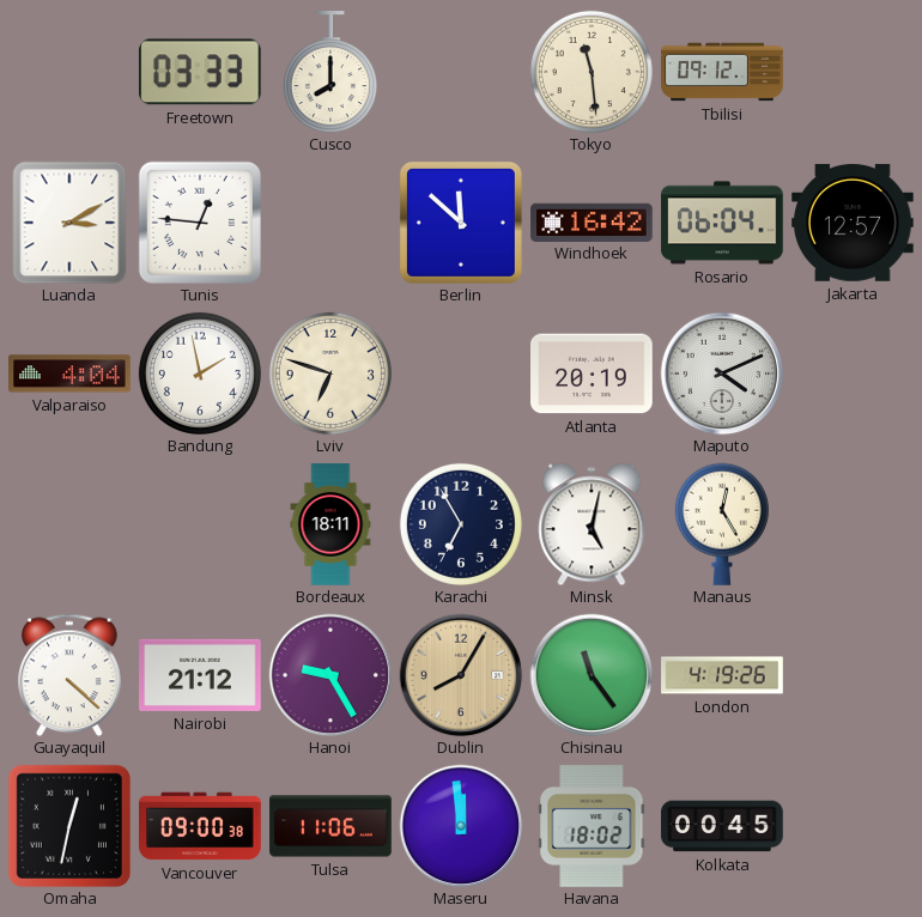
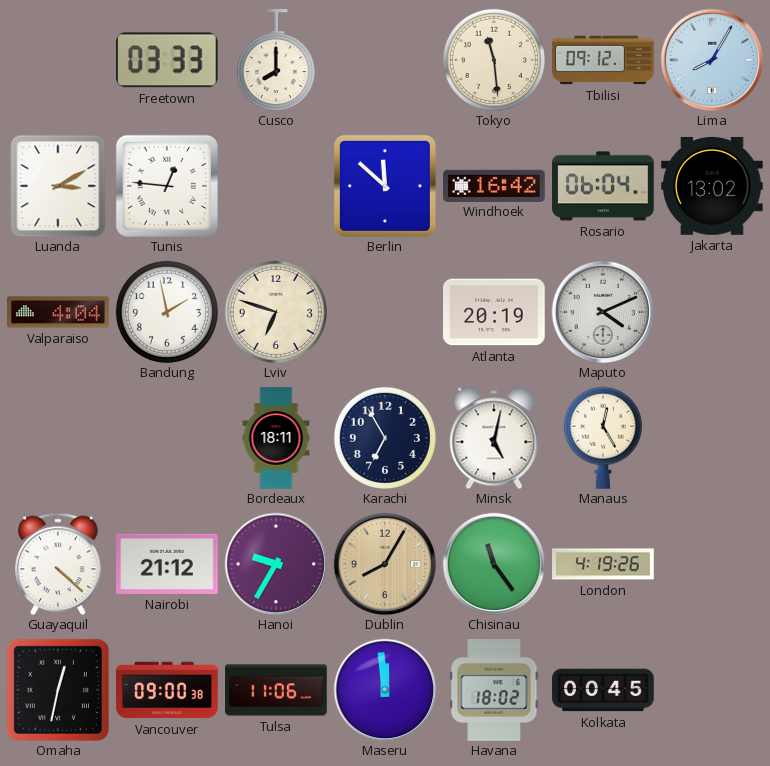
Lima: none -> 8:05 (712, 60)
Jakarta: 12:57 -> 13:02 (713, 186)
Hanoi: 9:25 -> 9:35 (276, 564)
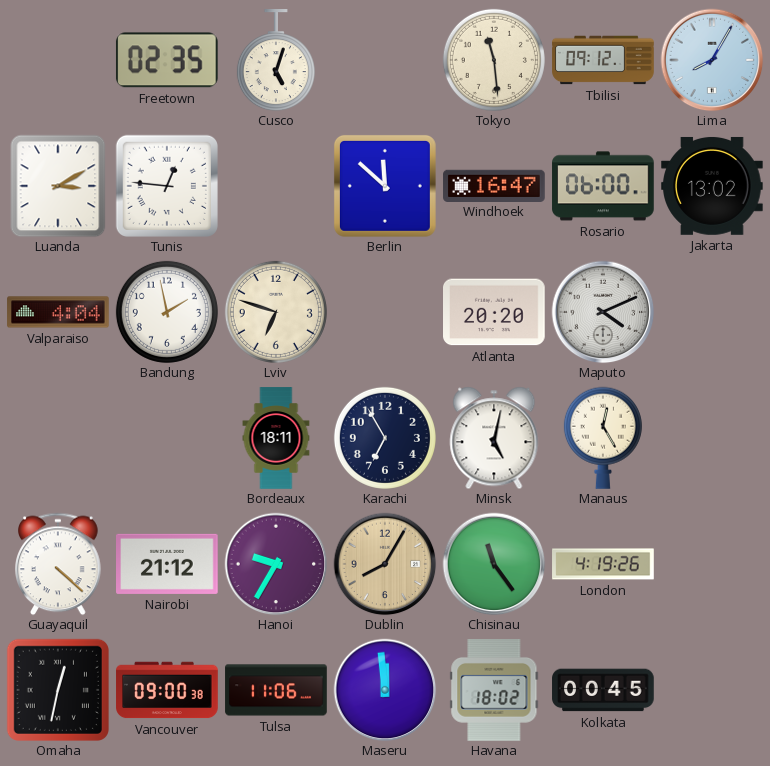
Freetown: 03:33 -> 02:35 (167, 60)
Cusco: 8:00 -> 5:03 (276, 60)
Windhoek: 16:42 -> 16:47 (494, 185)
Rosario: 06:04 -> 06:00 (603, 186)
Atlanta: 20:19 -> 20:20 (495, 312)
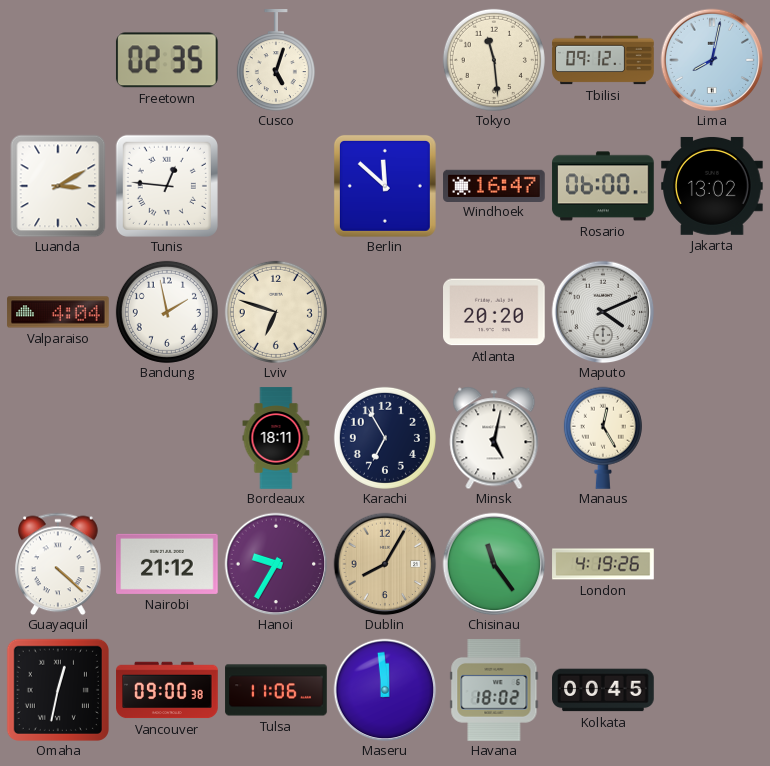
Lima: 8:05 -> 8:02 (712, 60)
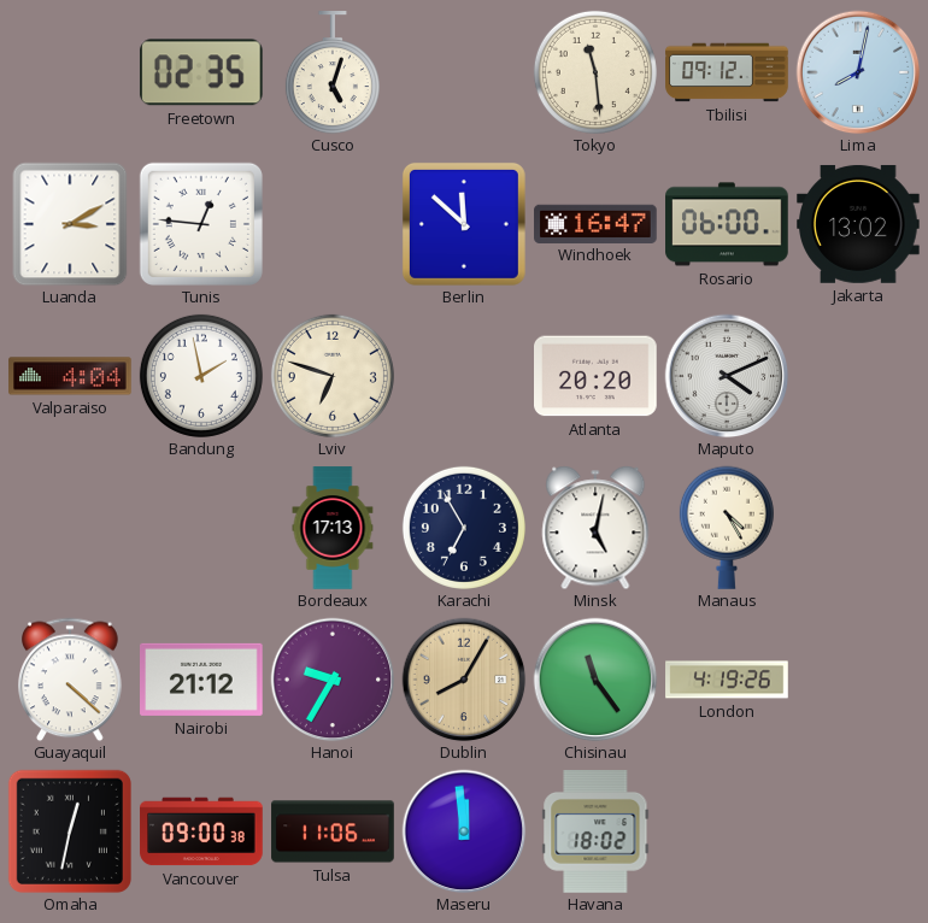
Bordeaux: 18:11 -> 17:13 (333, 528)
Manaus: 12:25 -> 4:25 (727, 528)
Kolkata: 00:45 -> none (603, 690)
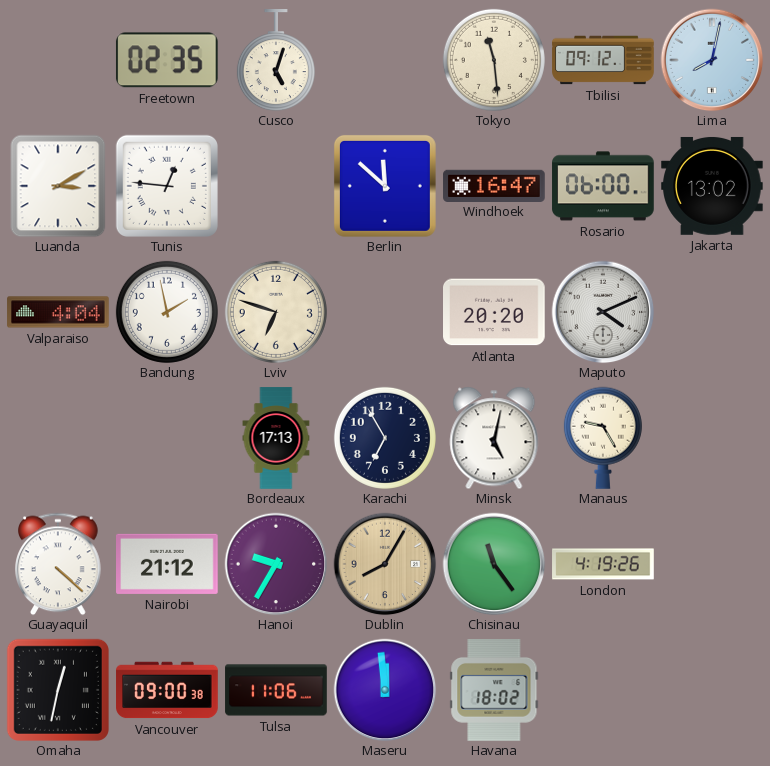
Manaus: 4:25 -> 9:25 (603, 438)
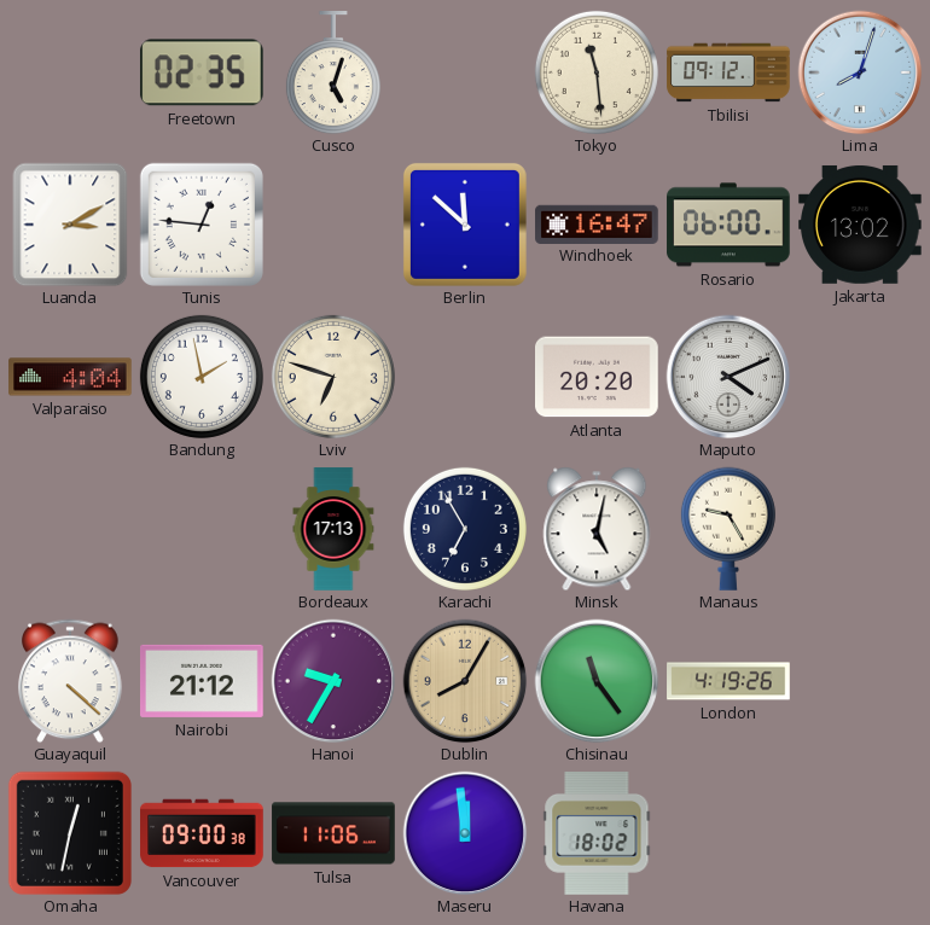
Lima: 8:02 -> 8:03 (860, 72)
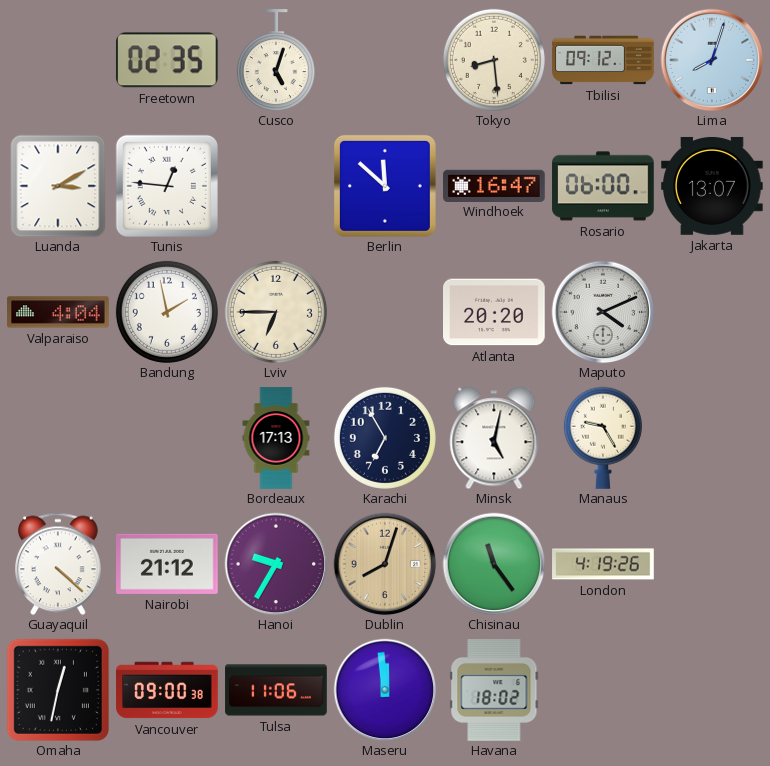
Tokyo: 11:29 -> 8:29 (494, 60)
Jakarta: 13:02 -> 13:07 (713, 186)
Lviv: 6:48 -> 6:45 (276, 312)
Dublin: 8:05 -> 8:03 (385, 564)
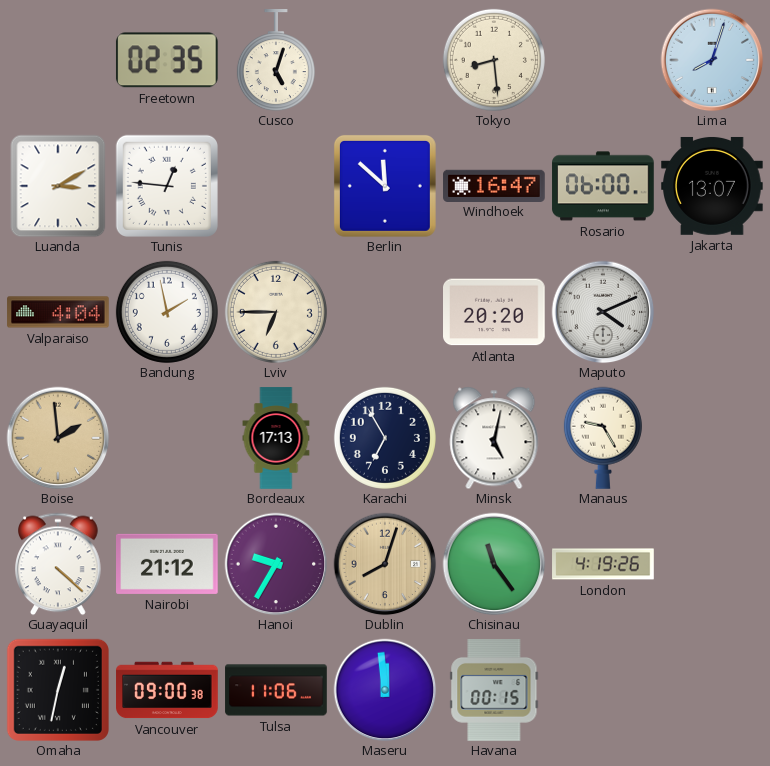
Tbilisi: 09:12 -> none (603, 60)
Boise: none -> 1:59 (58, 438)
Havana: 18:02 -> 00:15 (494, 691)
